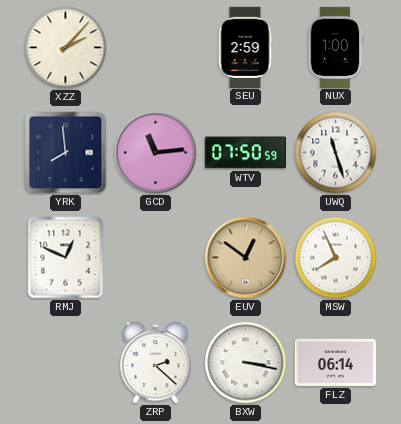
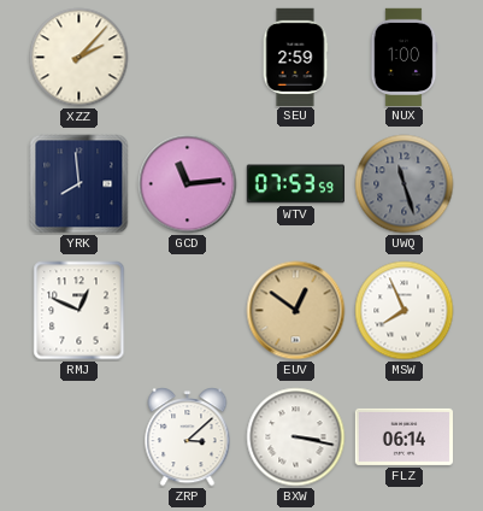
WTV: 07:50 -> 07:53 (295, 184)
UWQ dial: white -> grey (405, 184)
ZRP: 2:22 -> 3:08 (188, 437)
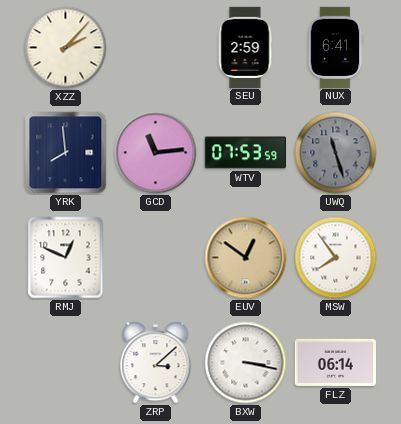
NUX: 1:00 -> 6:41 (335, 47)
MSW: 7:56 -> 7:54 (336, 258)
